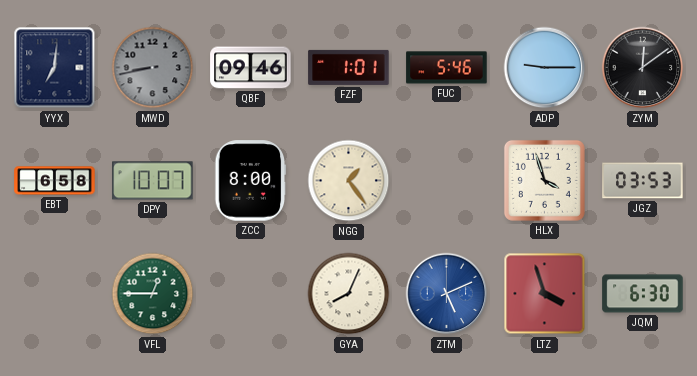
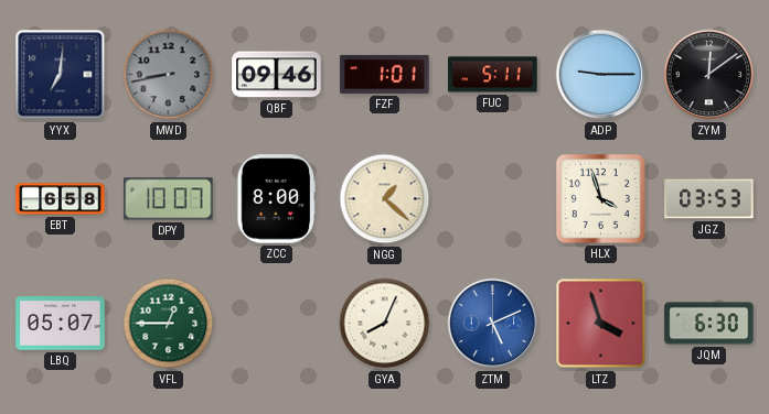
FUC: 5:46 -> 5:11 (493, 75)
NGG: 1:24 -> 1:22 (385, 199)
LBQ: none -> 05:07 (61, 324)
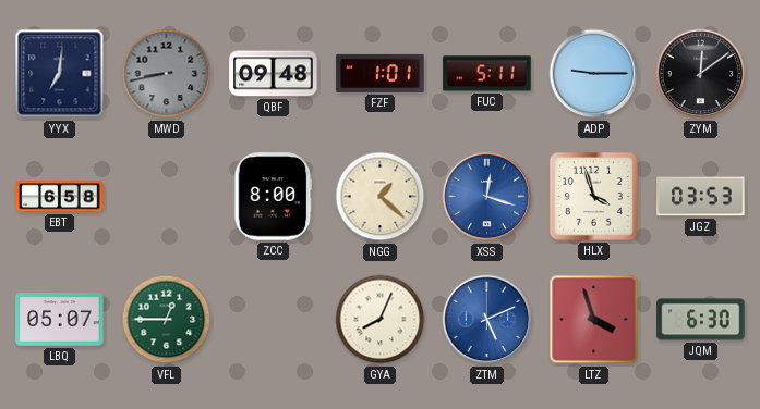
QBF: 09:46 -> 09:48 (274, 74)
DPY: 10:07 -> none (169, 199)
XSS: none -> 12:18 (487, 197)
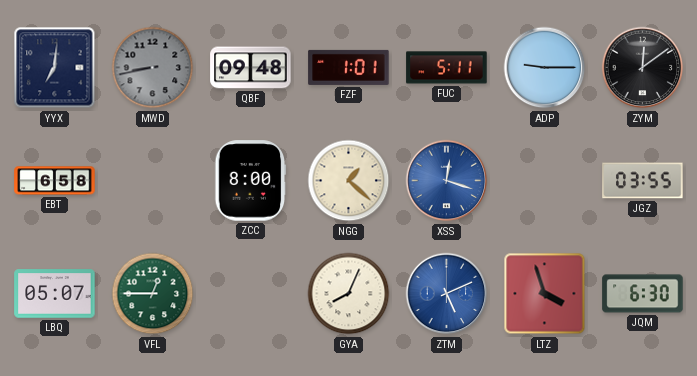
HLX: 3:57 -> none (593, 196)
JGZ: 03:53 -> 03:55 (643, 181)
